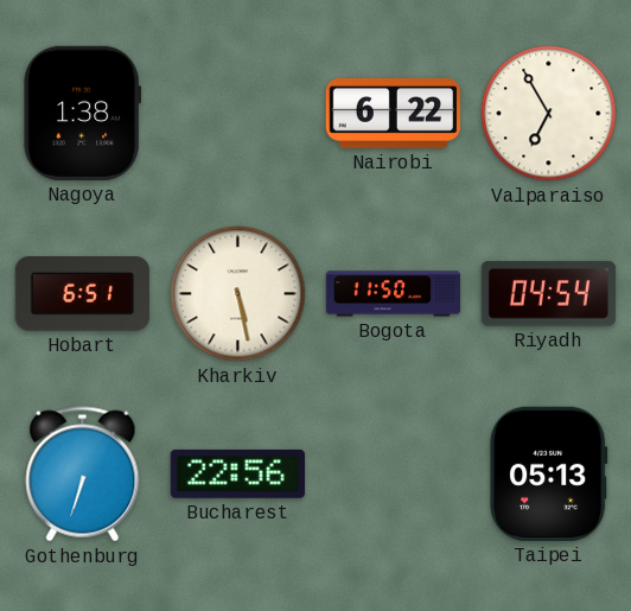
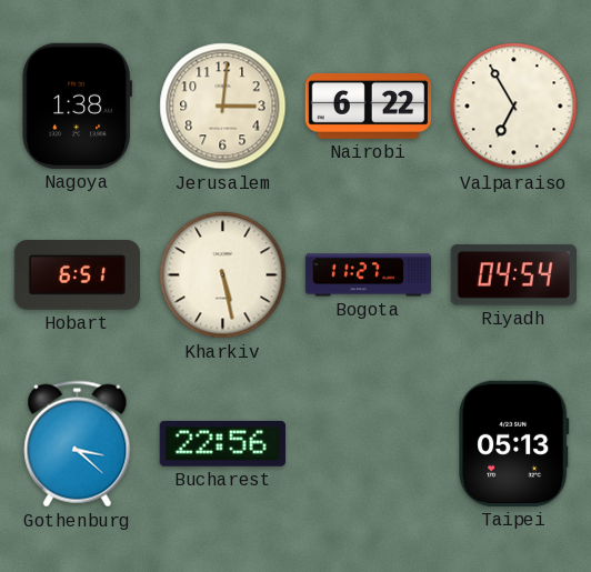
Jerusalem: none -> 3:01 (223, 107)
Bogota: 11:50 -> 11:27 (369, 275)
Gothenburg: 6:33 -> 3:22 (78, 444)
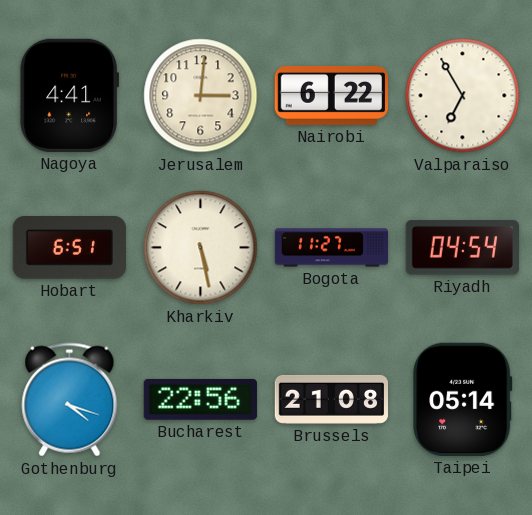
Nagoya: 1:38 -> 4:41 (70, 95)
Gothenburg: 3:22 -> 4:18 (70, 400)
Brussels: none -> 21:08 (332, 399)
Taipei: 05:13 -> 05:14 (463, 399)
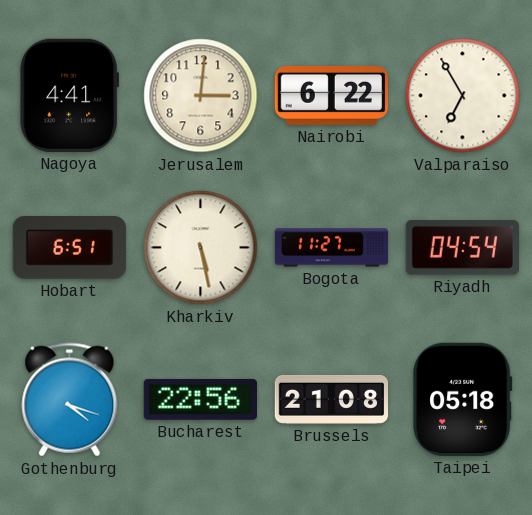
Taipei: 05:14 -> 05:18 (463, 399)
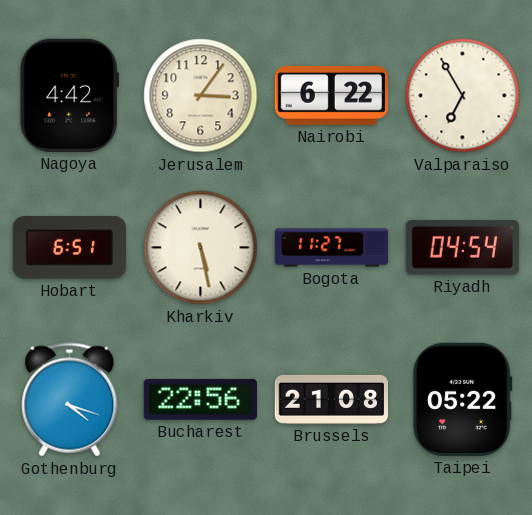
Nagoya: 4:41 -> 4:42 (70, 95)
Jerusalem: 3:01 -> 3:06 (201, 96)
Taipei: 05:18 -> 05:22 (463, 399)
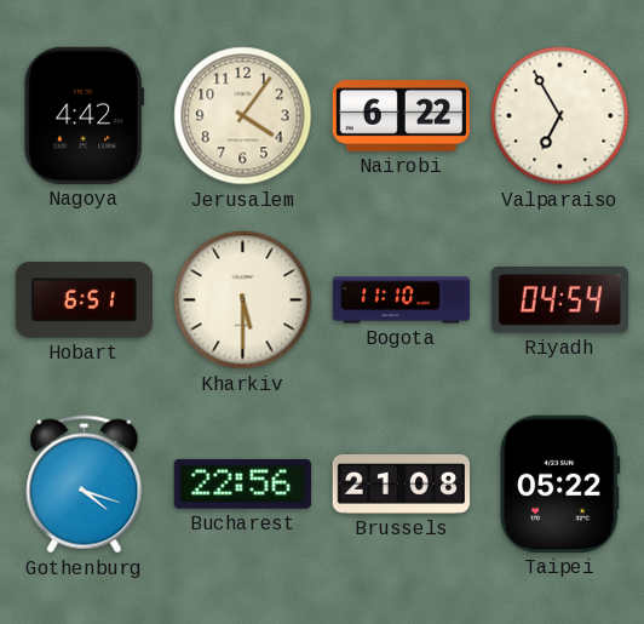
Jerusalem: 3:06 -> 4:06 (243, 116)
Kharkiv: 5:28 -> 5:30 (243, 300)
Bogota: 11:27 -> 11:10 (402, 300)
